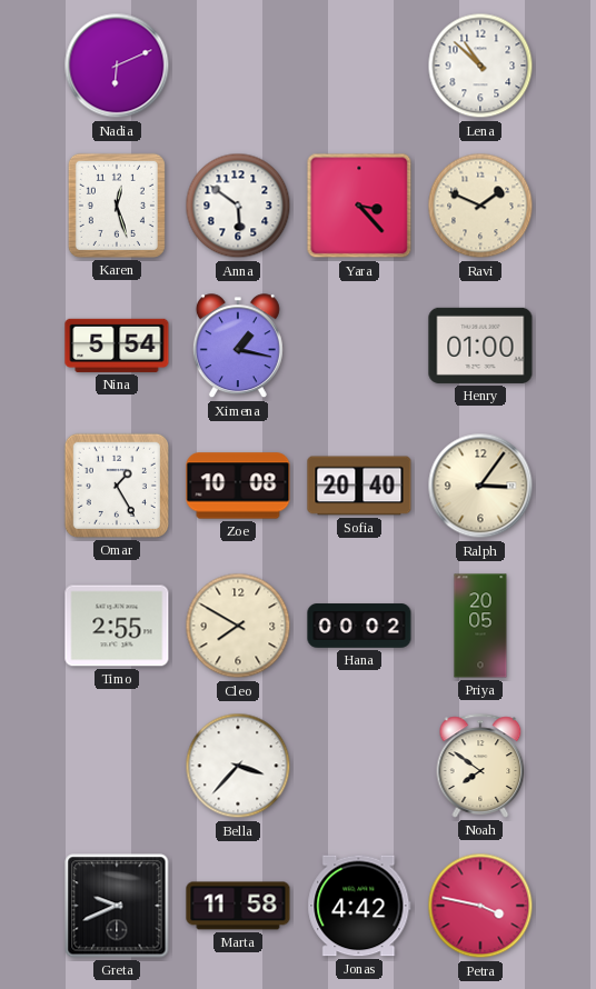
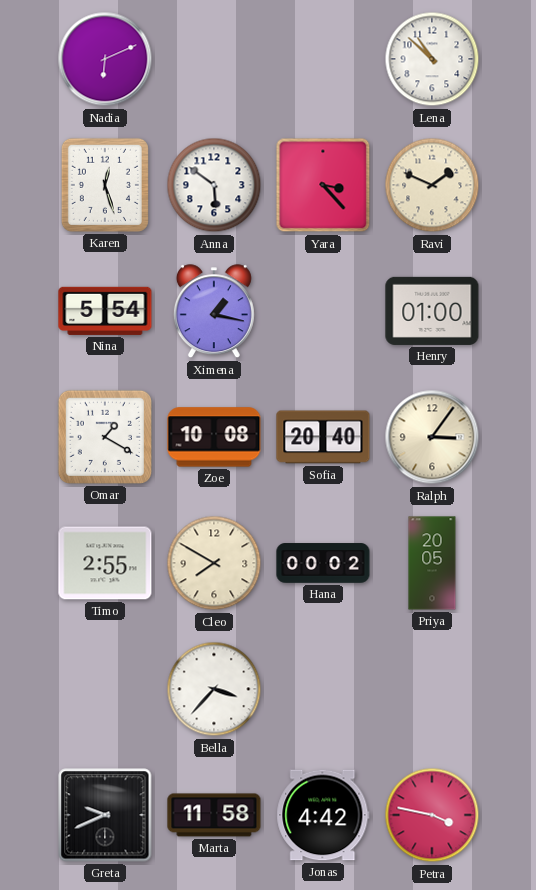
Omar: 1:25 -> 1:20 (105, 437)
Noah: 7:51 -> none (480, 766)
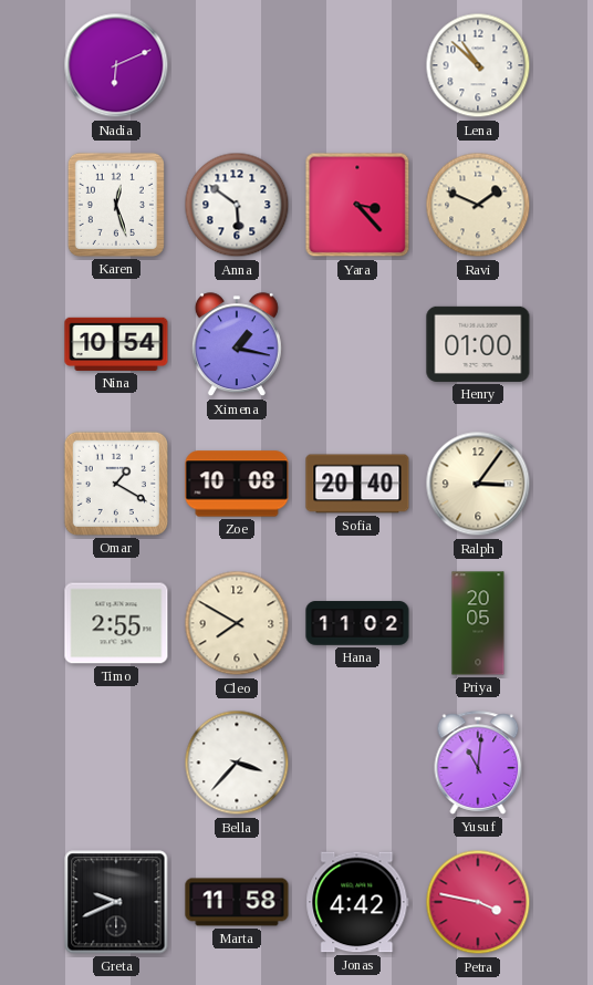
Nina: 5:54 -> 10:54 (116, 344)
Hana: 00:02 -> 11:02 (357, 623)
Yusuf: none -> 11:01 (478, 763)
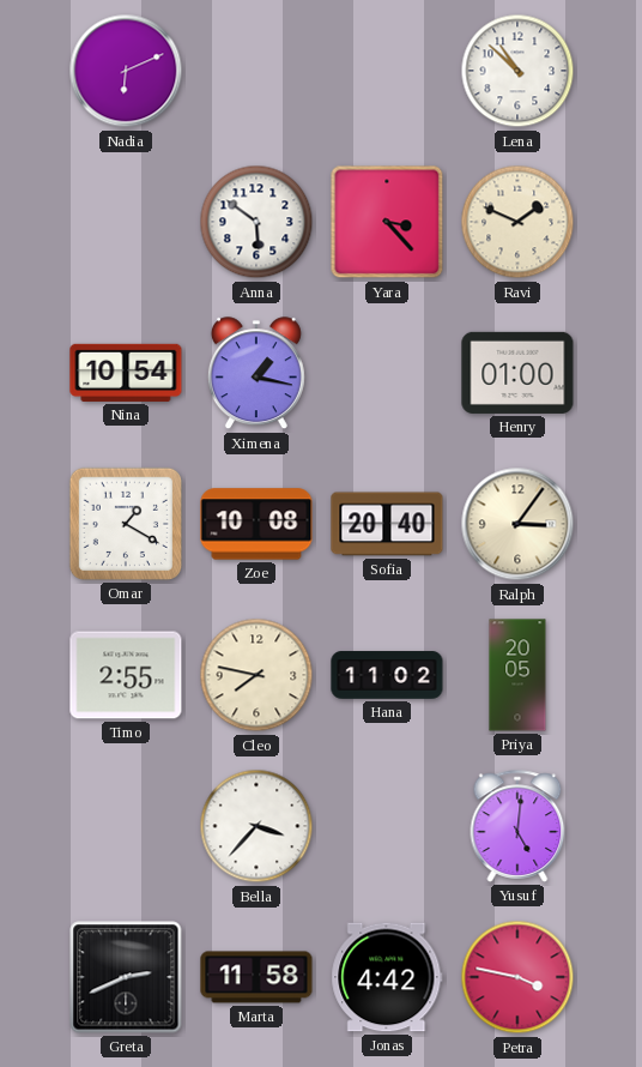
Karen: 12:27 -> none (116, 205)
Cleo: 7:50 -> 7:47 (256, 675)
Yusuf: 11:01 -> 5:01 (517, 826)
Greta: 9:41 -> 2:41 (126, 977)
